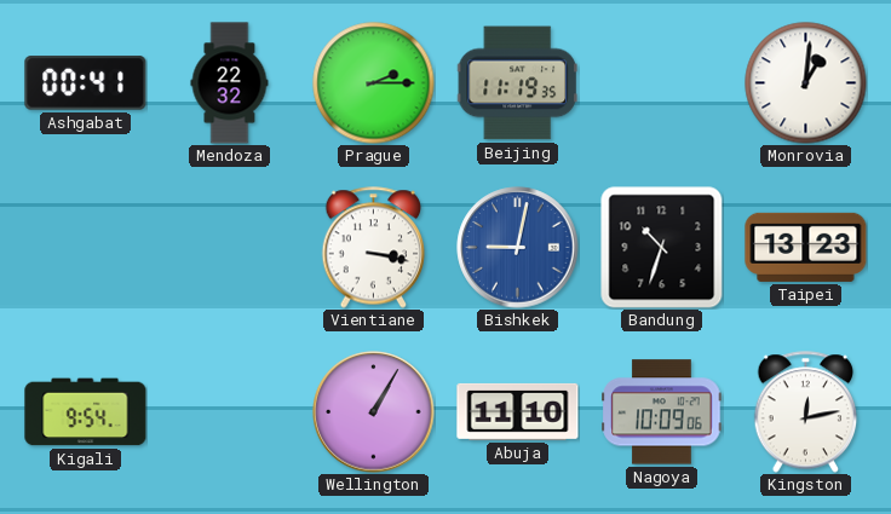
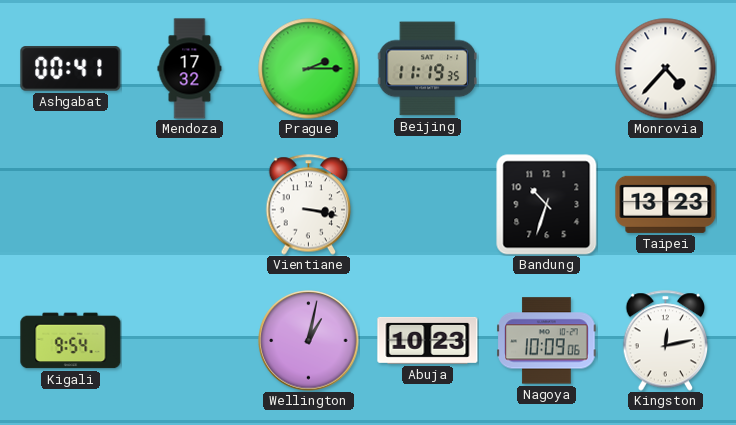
Mendoza: 22:32 -> 17:32 (190, 69)
Monrovia: 1:01 -> 4:37 (666, 69)
Bishkek: 9:02 -> none (518, 248)
Wellington: 1:05 -> 1:02 (309, 341)
Abuja: 11:10 -> 10:23 (428, 340)
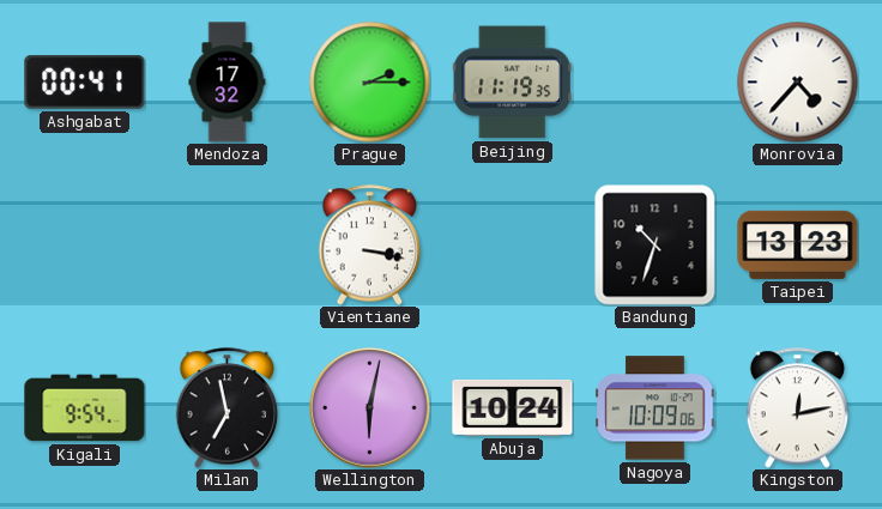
Milan: none -> 6:58 (228, 408)
Wellington: 1:02 -> 6:02 (370, 408)
Abuja: 10:23 -> 10:24 (513, 407)
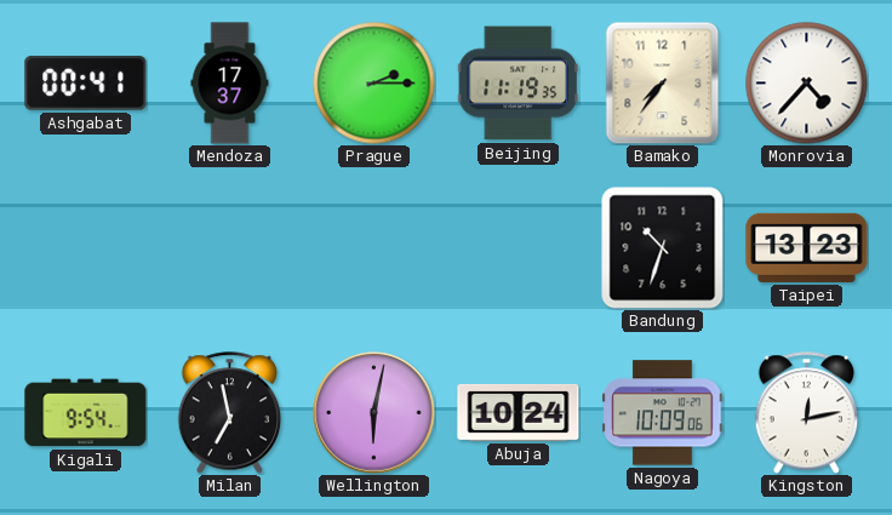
Mendoza: 17:32 -> 17:37 (230, 84)
Bamako: none -> 7:36 (663, 82)
Vientiane: 3:17 -> none (370, 246)
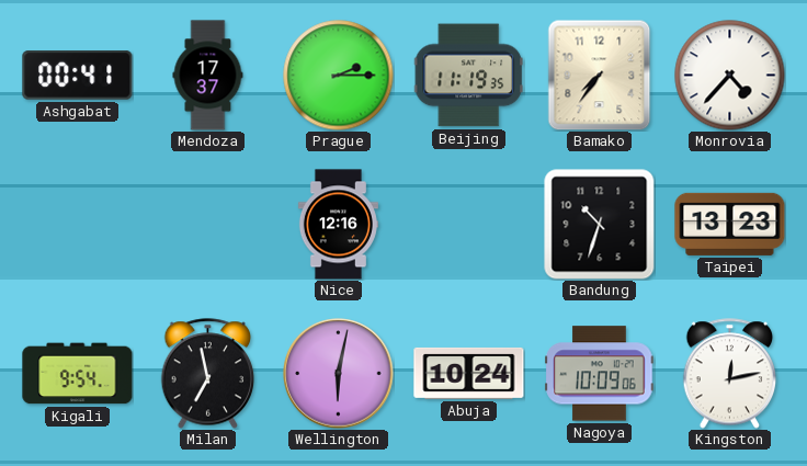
Nice: none -> 12:16 (338, 225)
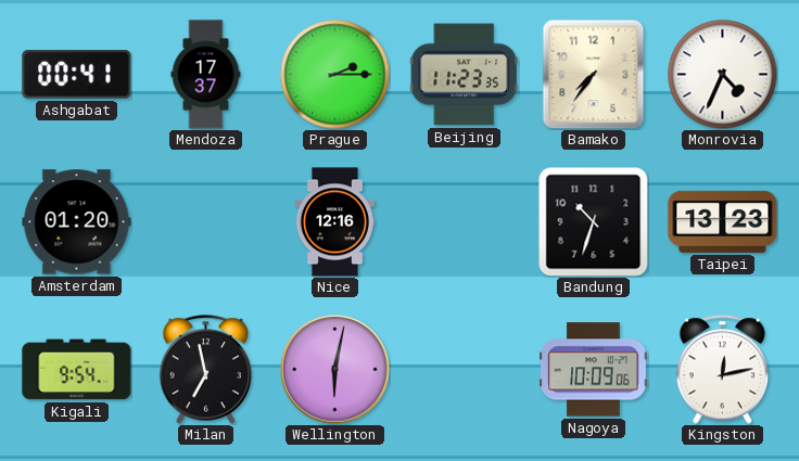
Beijing: 11:19 -> 11:23 (464, 75)
Monrovia: 4:37 -> 4:34 (723, 75)
Amsterdam: none -> 01:20 (77, 222)
Abuja: 10:24 -> none (469, 373)
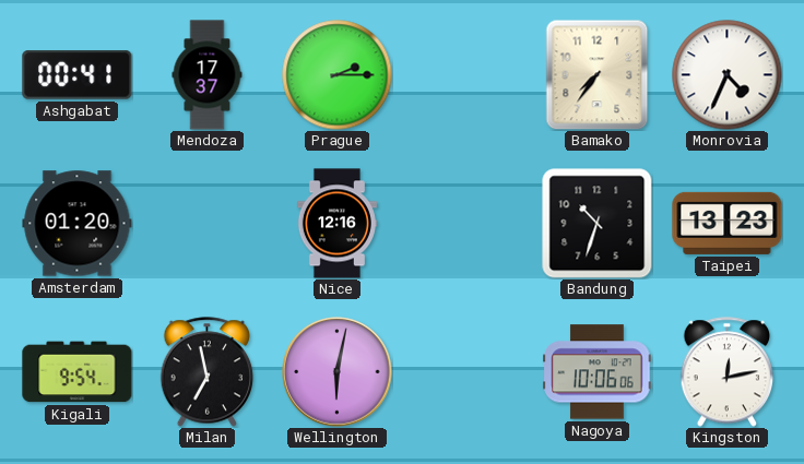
Beijing: 11:23 -> none (464, 75)
Nagoya: 10:09 -> 10:06 (598, 372)
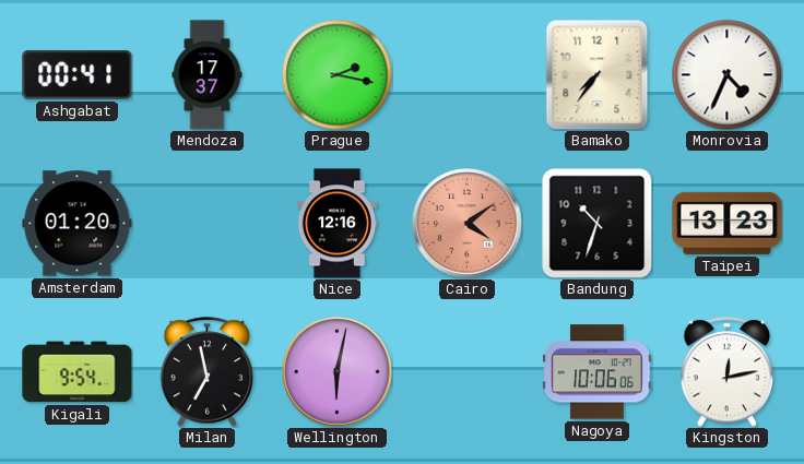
Prague: 2:15 -> 2:17 (338, 75)
Cairo: none -> 4:09 (468, 224)
